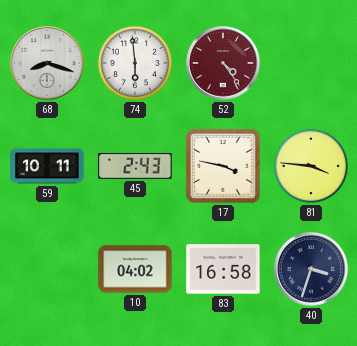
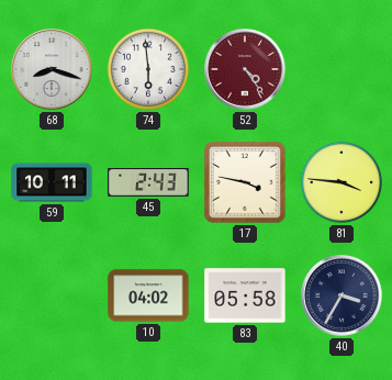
83: 16:58 -> 05:58 (245, 295)
40: 3:33 -> 3:35 (341, 295)
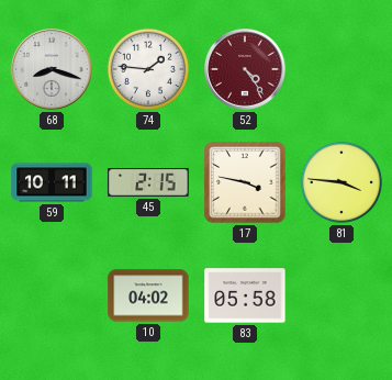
74: 5:59 -> 1:46 (148, 69)
45: 2:43 -> 2:15 (148, 183)
40: 3:35 -> none (341, 295)
